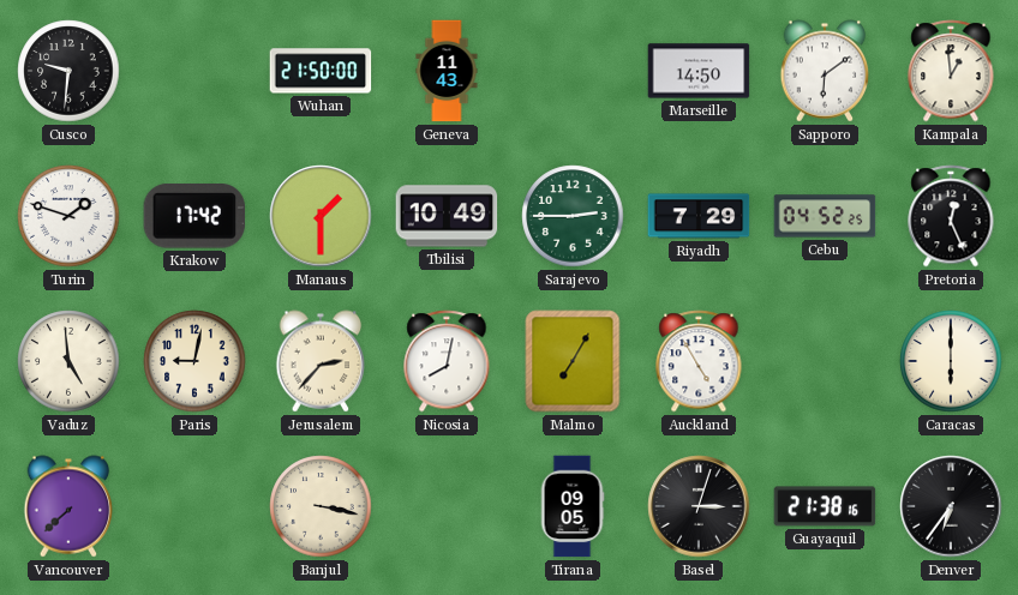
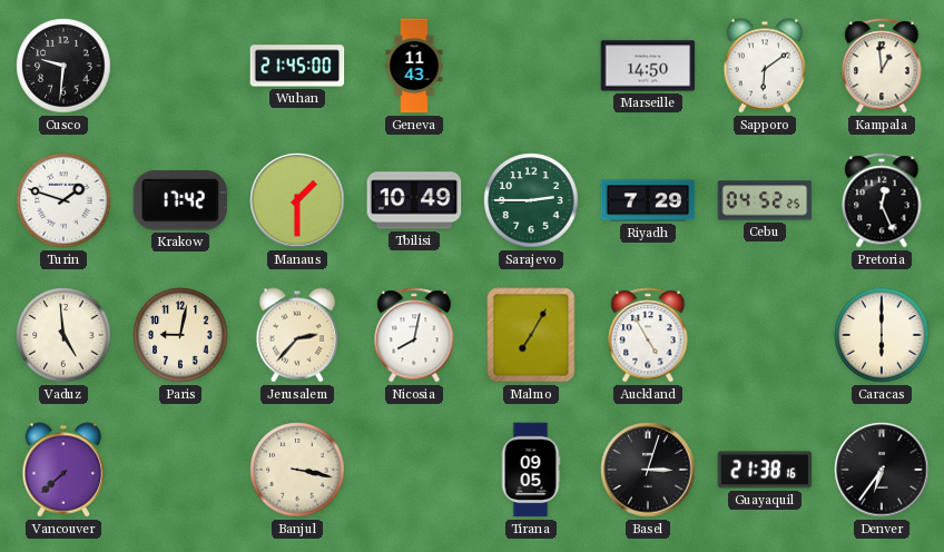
Wuhan: 21:50 -> 21:45 (297, 66)
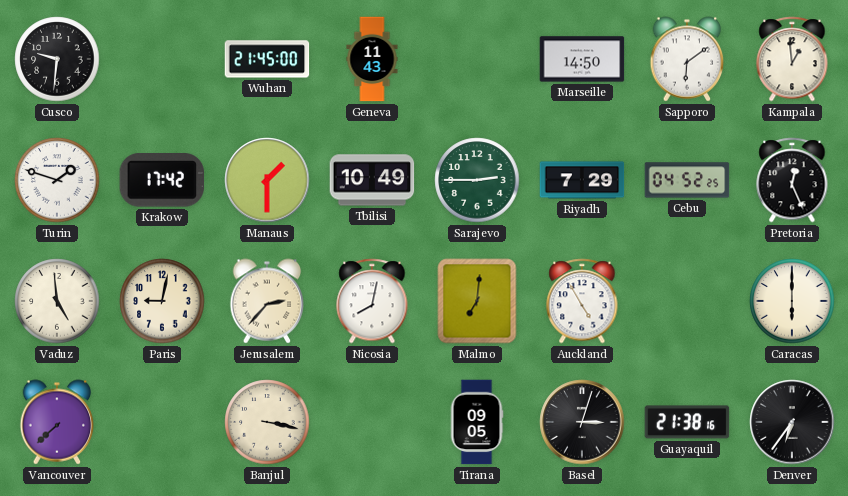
Malmo: 7:05 -> 7:01 (477, 301)
